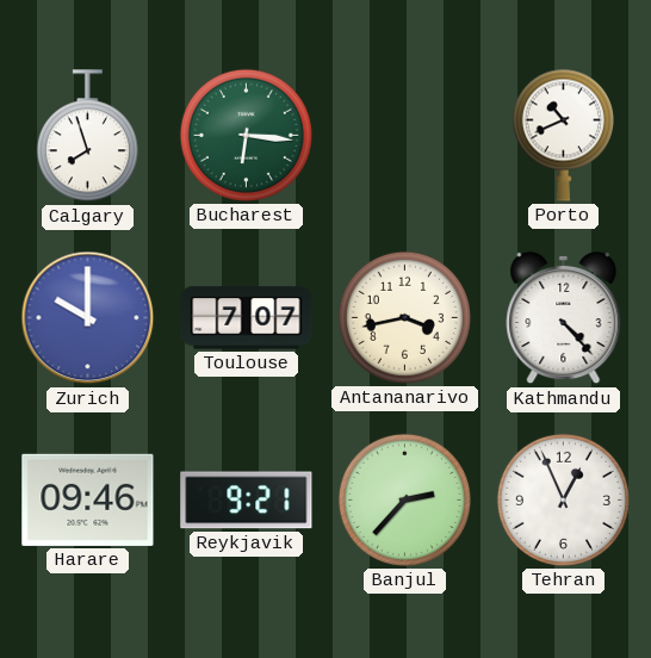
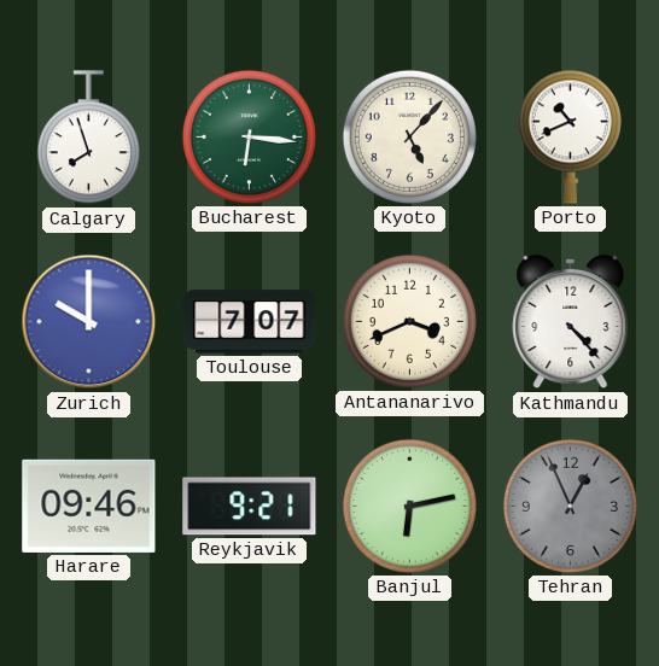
Kyoto: none -> 5:07 (409, 136)
Antananarivo: 3:43 -> 3:41 (409, 321)
Banjul: 2:37 -> 6:13 (409, 506)
Tehran dial: white -> grey (570, 506)
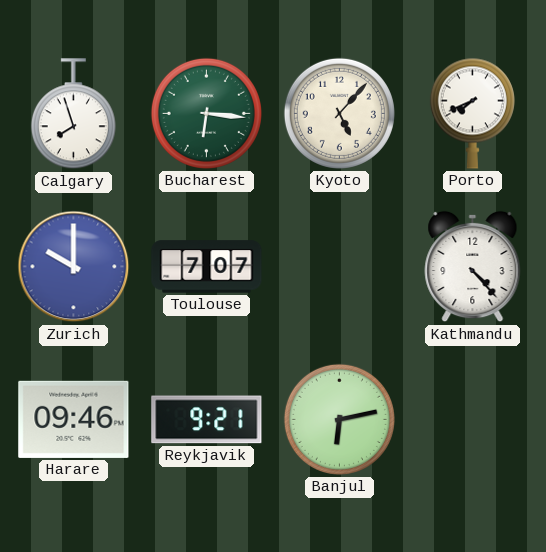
Porto: 10:41 -> 7:41 (472, 113)
Antananarivo: 3:41 -> none (409, 321)
Tehran: 12:56 -> none (570, 506)
